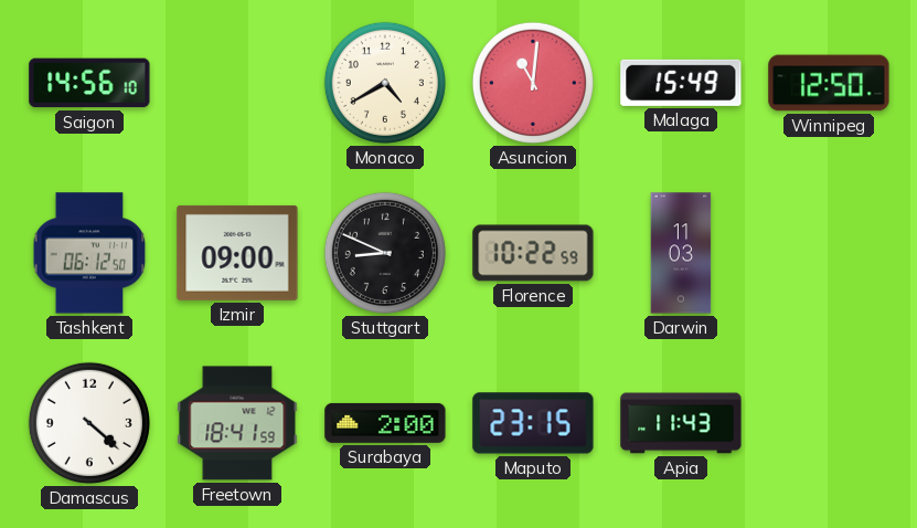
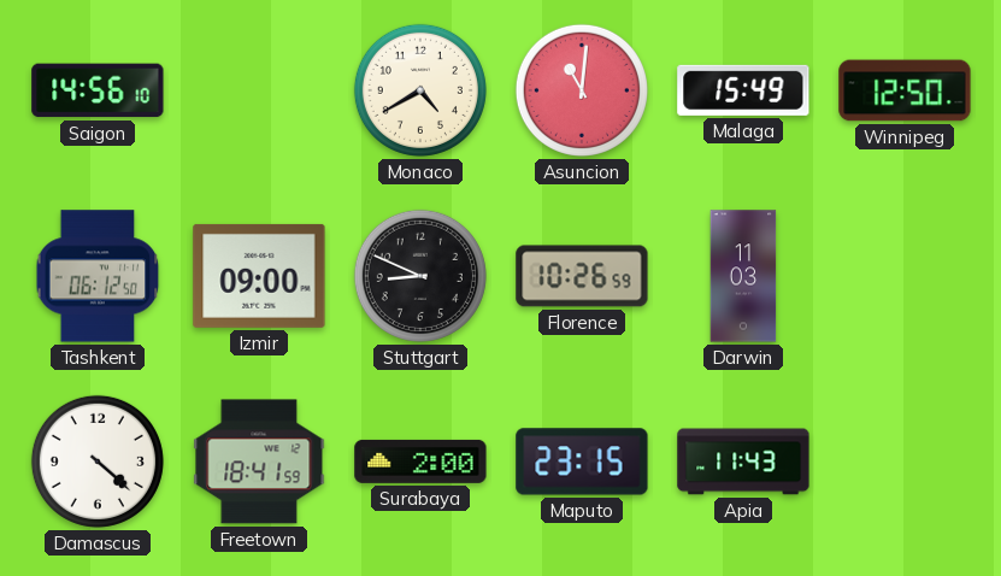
Florence: 10:22 -> 10:26 (582, 276)
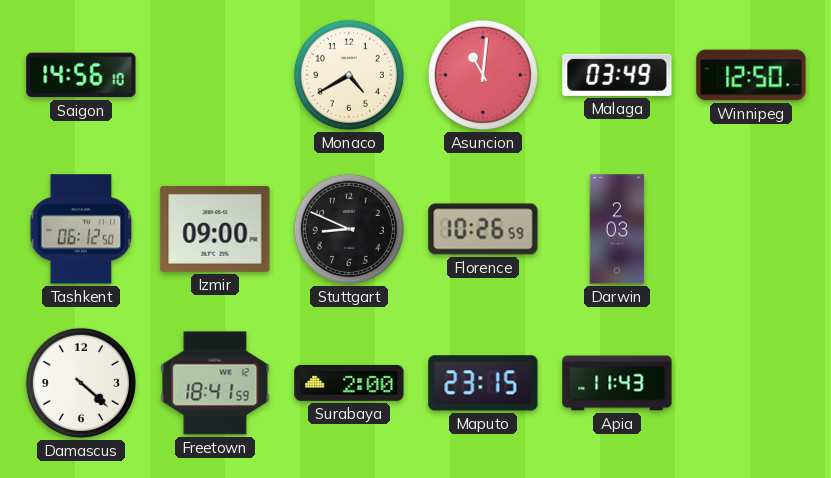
Malaga: 15:49 -> 03:49 (617, 75)
Darwin: 11:03 -> 2:03 (617, 229)
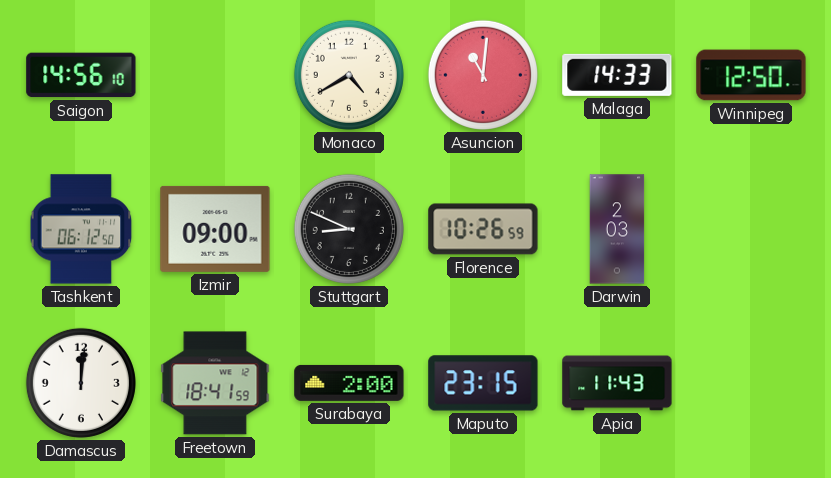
Malaga: 03:49 -> 14:33 (617, 75)
Damascus: 4:22 -> 12:01 (81, 383)
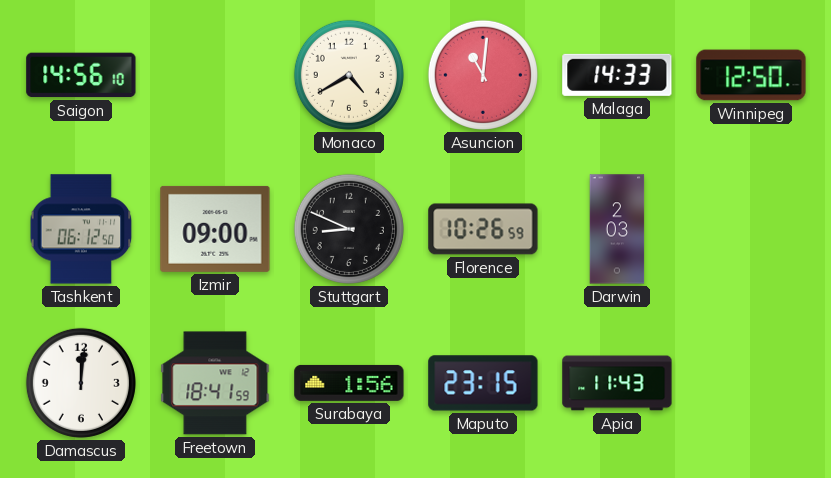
Surabaya: 2:00 -> 1:56 (349, 383)
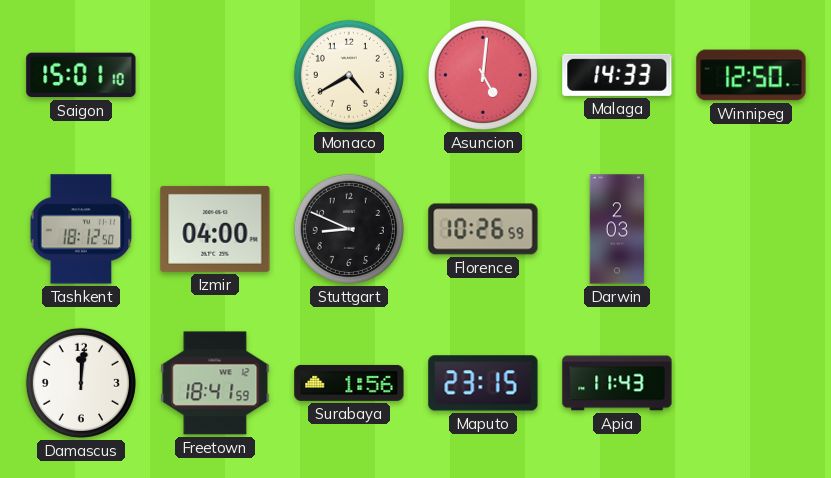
Saigon: 14:56 -> 15:01 (81, 75)
Asuncion: 11:01 -> 5:01 (483, 75)
Tashkent: 06:12 -> 18:12 (81, 229)
Izmir: 09:00 -> 04:00 (215, 229)
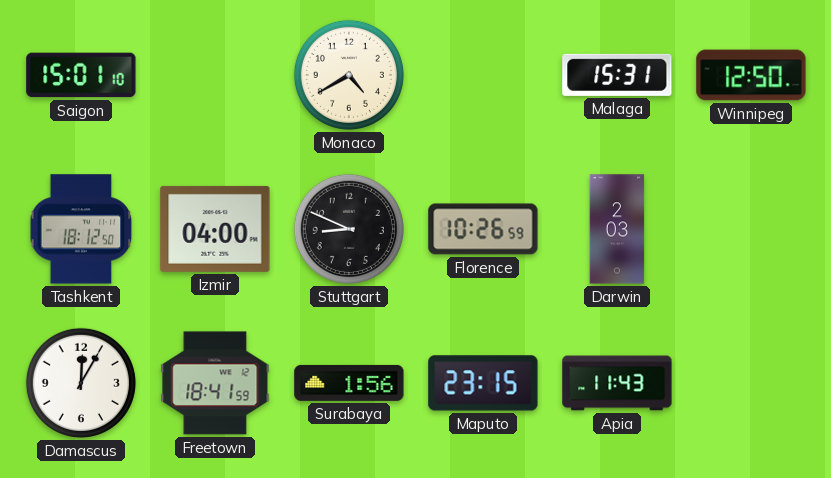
Asuncion: 5:01 -> none (483, 75)
Malaga: 14:33 -> 15:31 (617, 75)
Damascus: 12:01 -> 12:05 (81, 383)
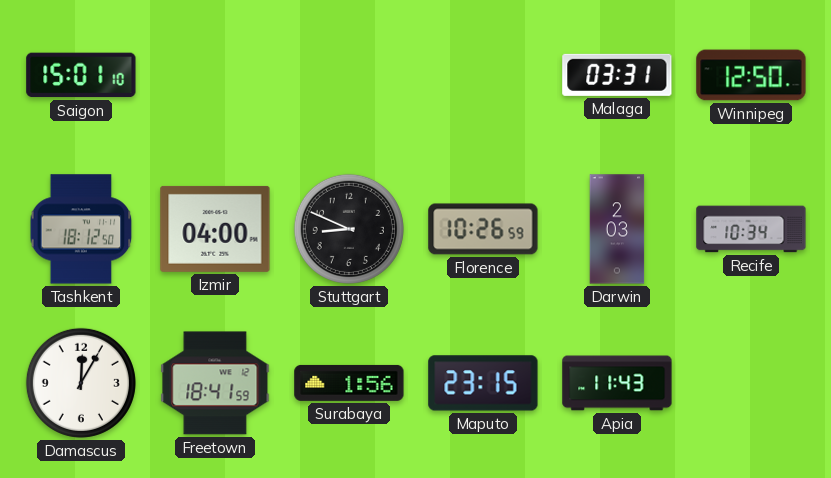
Monaco: 4:40 -> none (349, 75)
Malaga: 15:31 -> 03:31 (617, 75)
Recife: none -> 10:34 (751, 229)
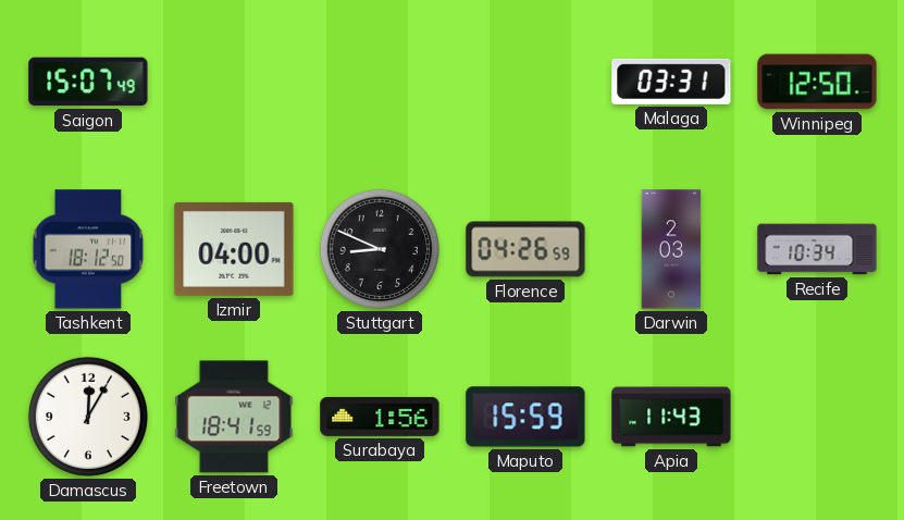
Saigon: 15:01 -> 15:07 (88, 82)
Florence: 10:26 -> 04:26 (525, 249)
Maputo: 23:15 -> 15:59 (525, 417)
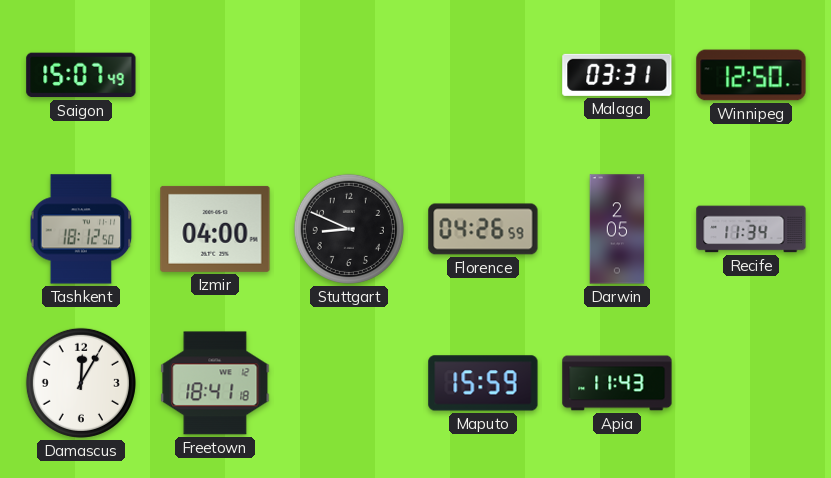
Darwin: 2:03 -> 2:05 (617, 229)
Recife: 10:34 -> 11:34 (751, 229)
Freetown: 18:41:59 -> 18:41:18 (215, 383)
Surabaya: 1:56 -> none (380, 417)
